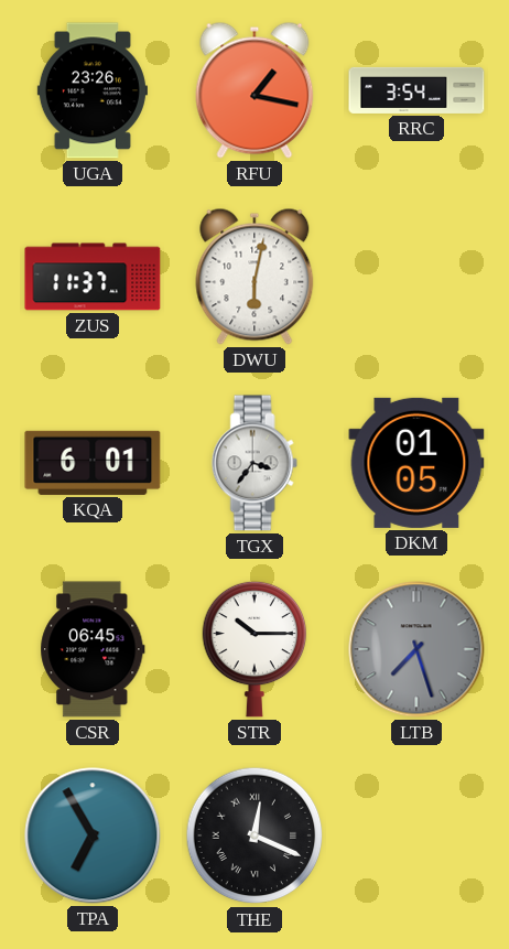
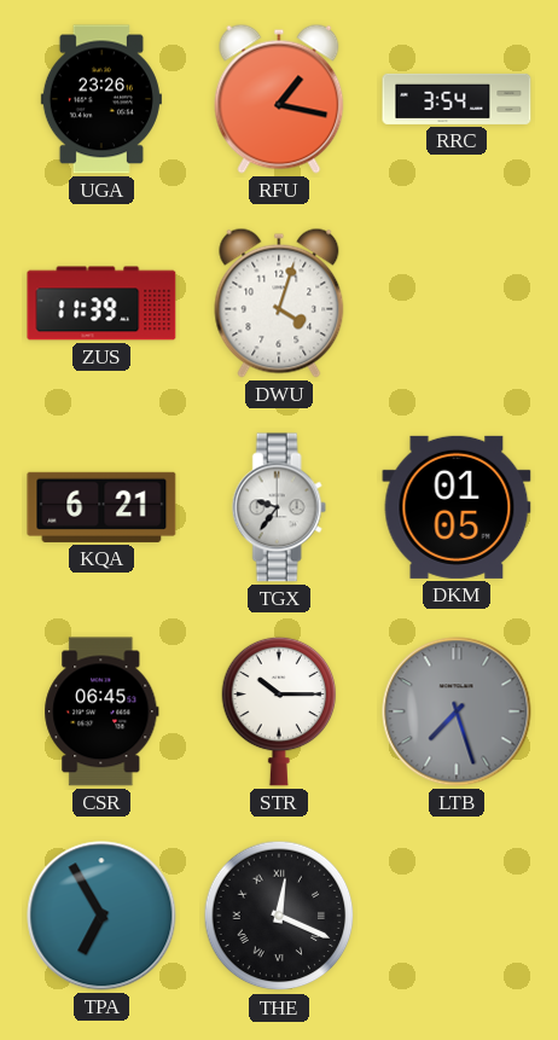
ZUS: 11:37 -> 11:39 (101, 303)
DWU: 6:02 -> 4:03 (279, 303)
KQA: 6:01 -> 6:21 (101, 507)
TGX: 3:36 -> 9:36 (279, 507)
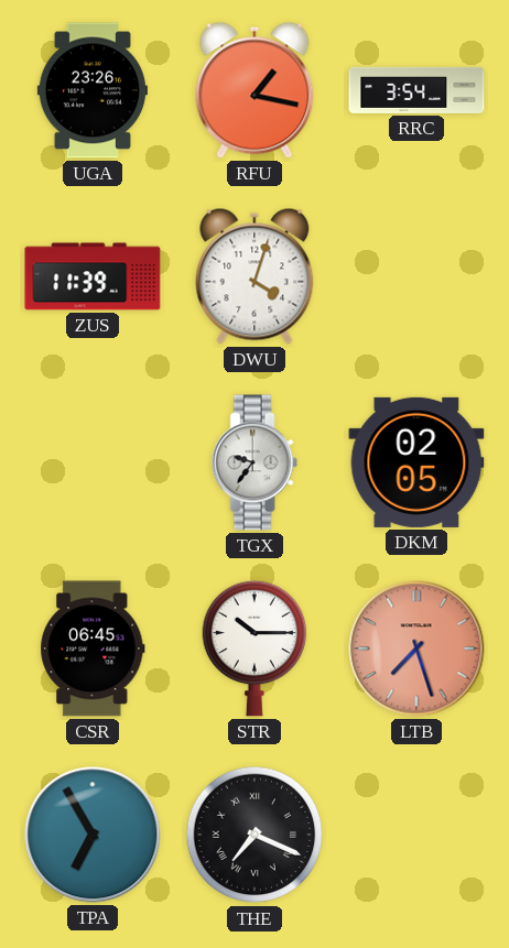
KQA: 6:21 -> none (101, 507)
DKM: 01:05 -> 02:05 (416, 462)
LTB dial: grey -> salmon (416, 649)
THE: 12:19 -> 7:19 (254, 835)
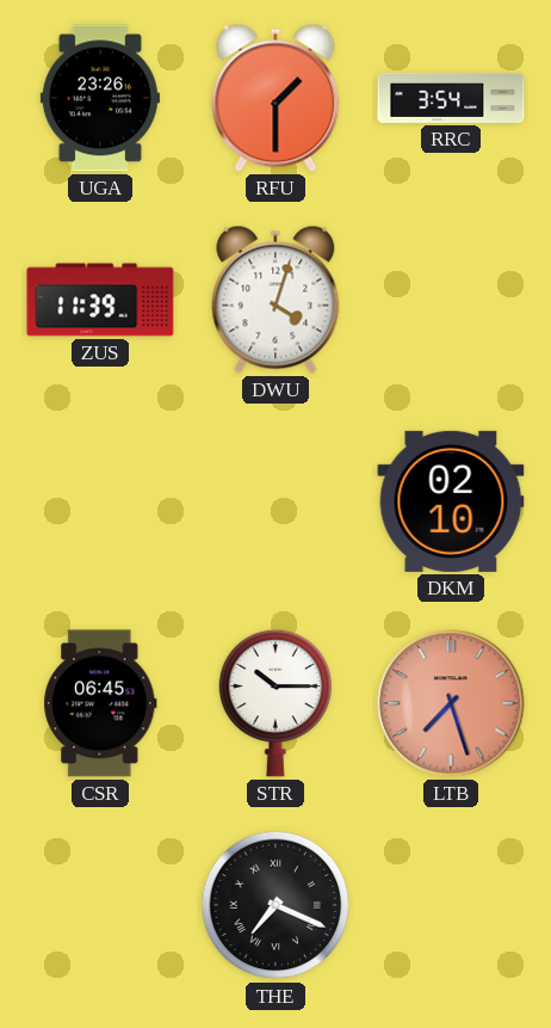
RFU: 1:17 -> 1:30 (275, 98)
TGX: 9:36 -> none (254, 462)
DKM: 02:05 -> 02:10 (451, 501)
TPA: 6:55 -> none (93, 835)
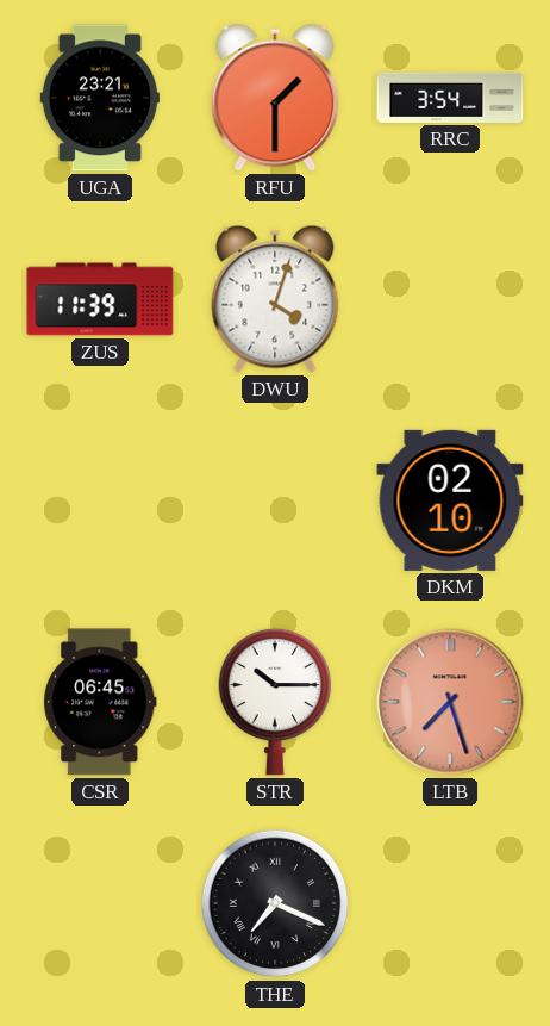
UGA: 23:26 -> 23:21 (100, 98)
